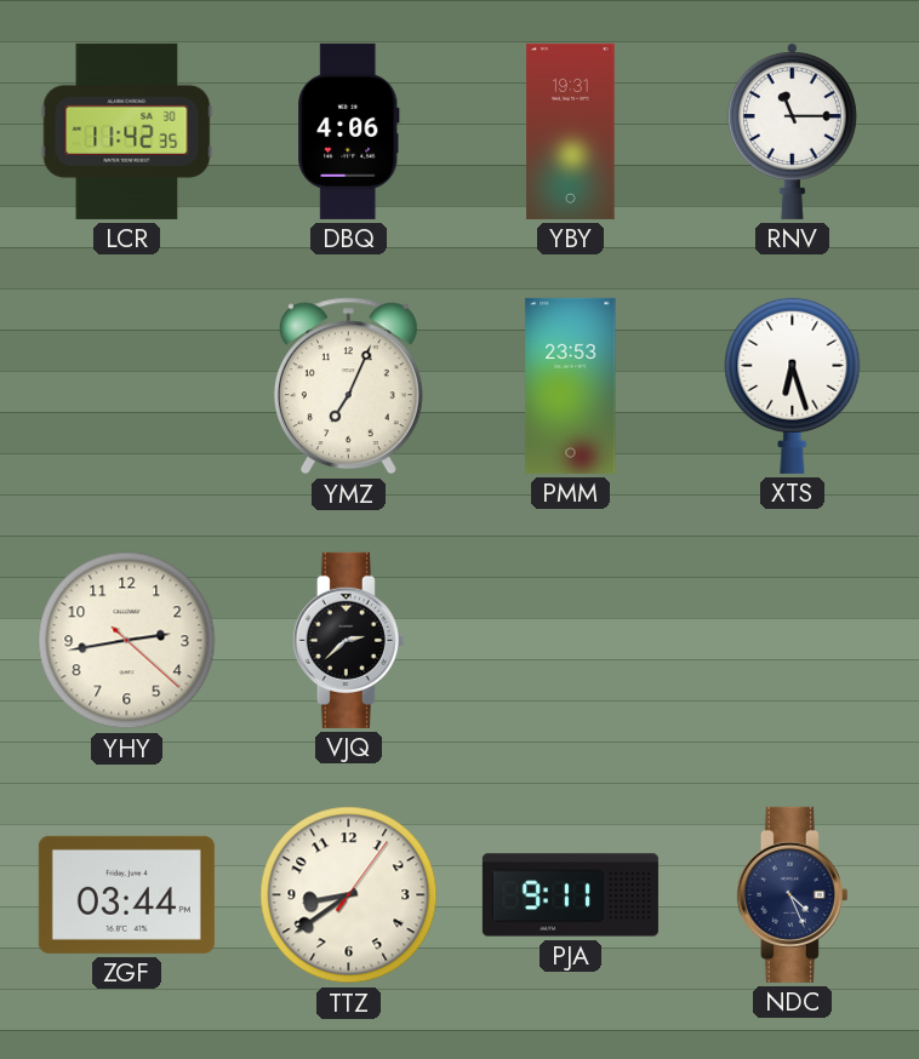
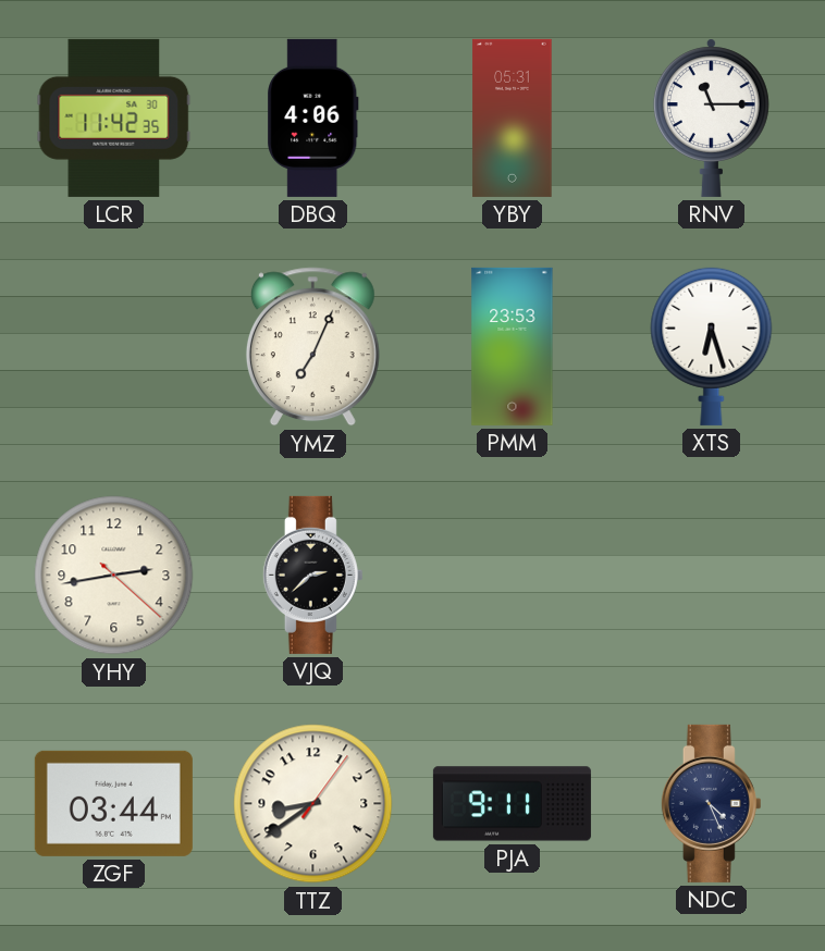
YBY: 19:31 -> 05:31 (513, 118)
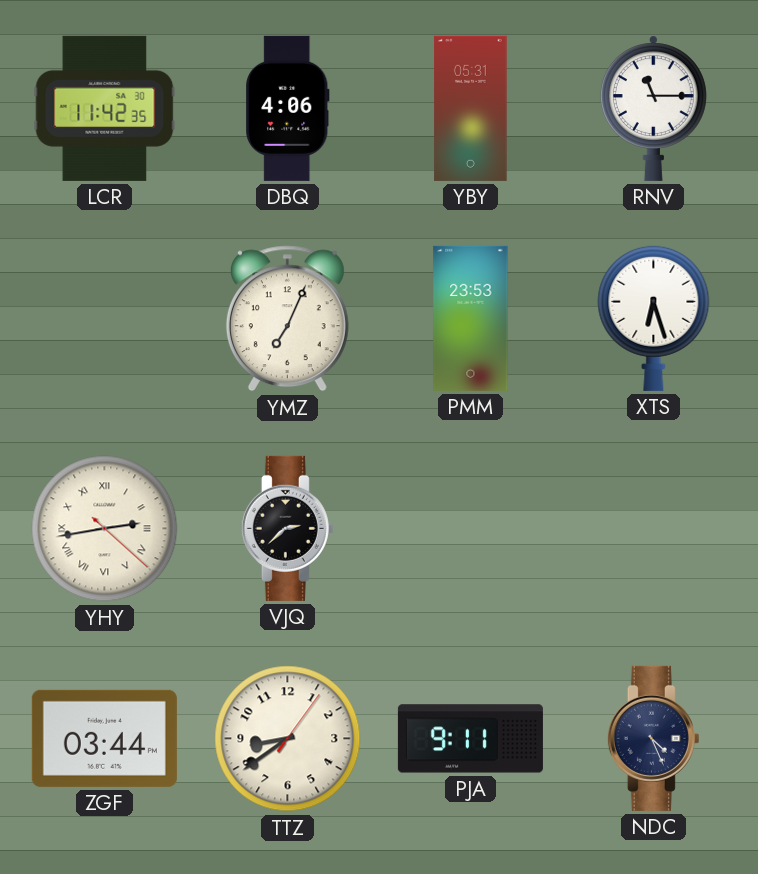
YHY numerals: Arabic -> Roman (105, 529)
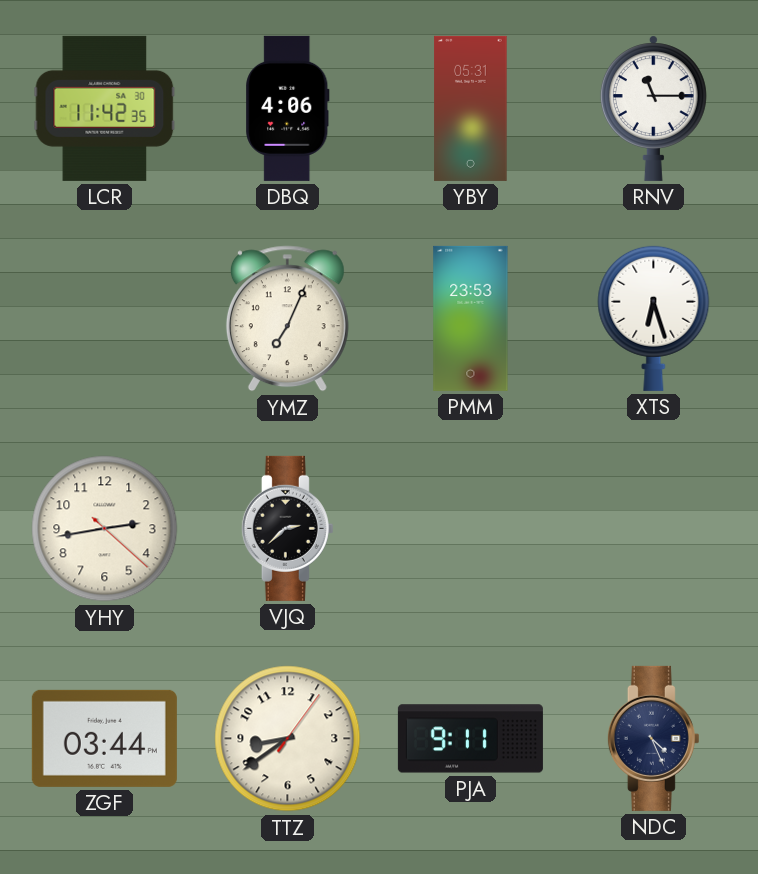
YHY numerals: Roman -> Arabic (105, 529)
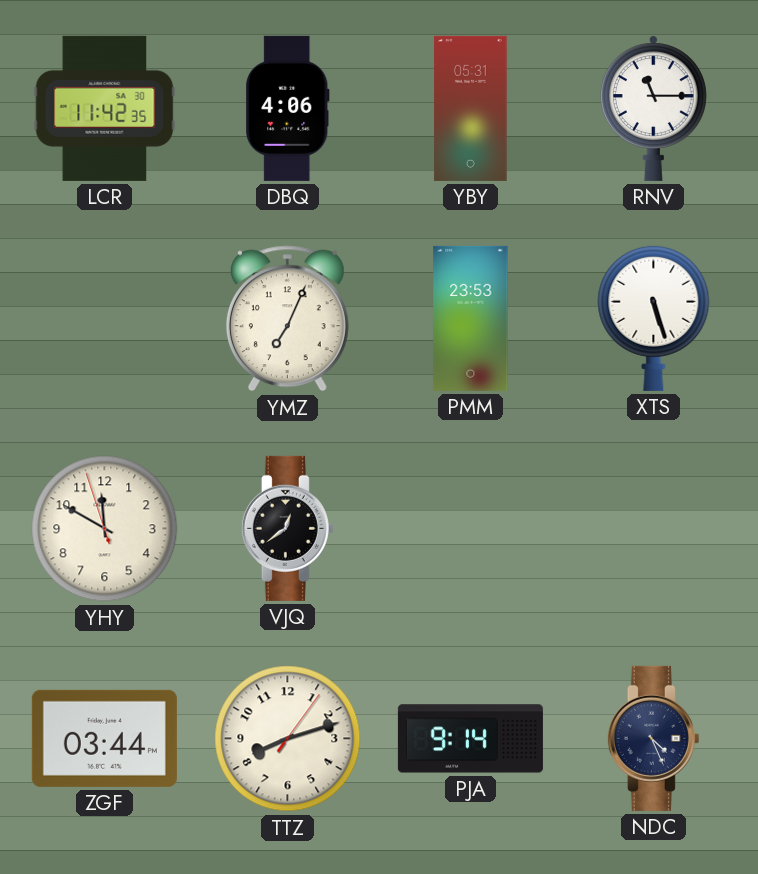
XTS: 6:27 -> 5:27 (654, 318)
YHY: 2:43 -> 11:49 (105, 529)
VJQ: 2:38 -> 12:39 (287, 528)
TTZ: 8:39 -> 8:12 (288, 739)
PJA: 9:11 -> 9:14 (470, 739)
